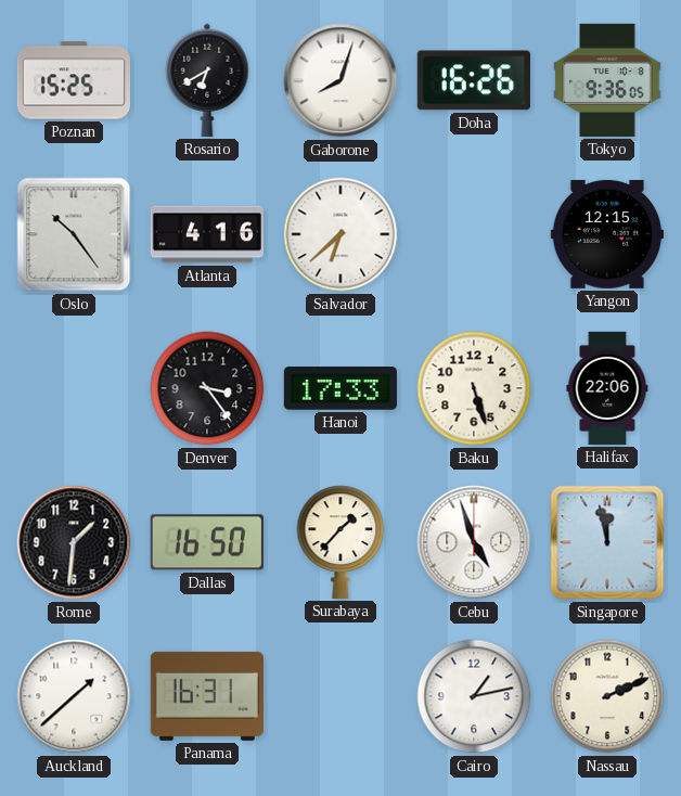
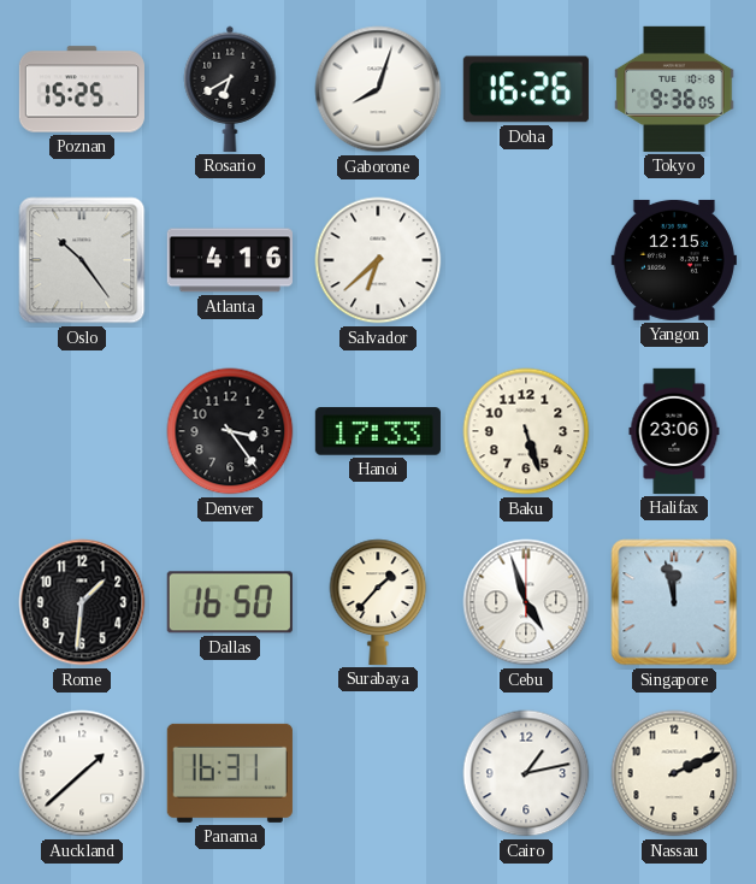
Halifax: 22:06 -> 23:06 (674, 431)
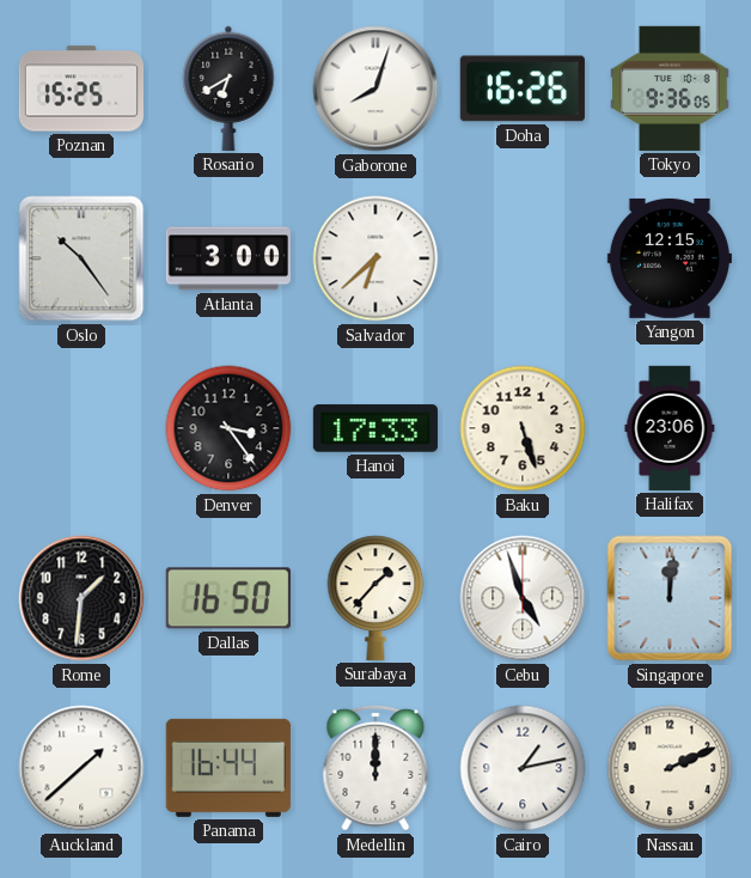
Atlanta: 4:16 -> 3:00 (228, 258)
Singapore: 11:58 -> 12:01 (670, 598)
Panama: 16:31 -> 16:44 (228, 768)
Medellin: none -> 12:00 (375, 768)
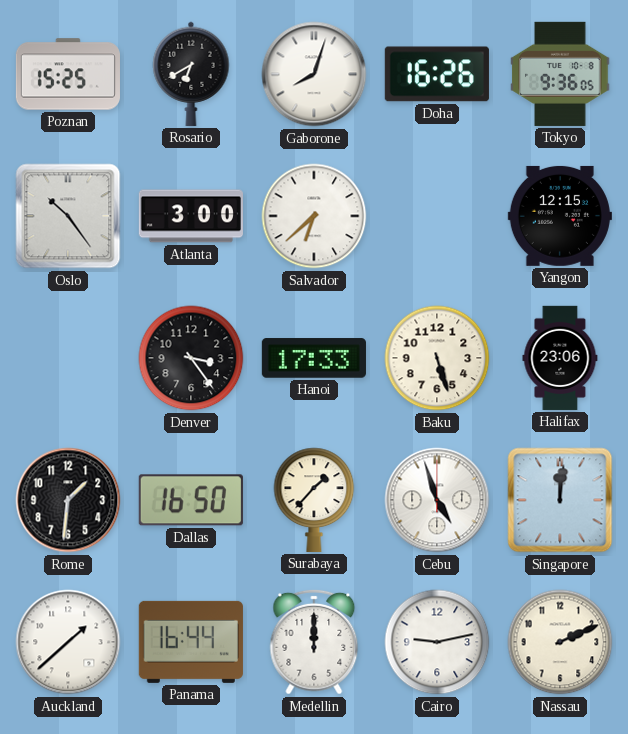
Cairo: 1:13 -> 9:13 (437, 642)
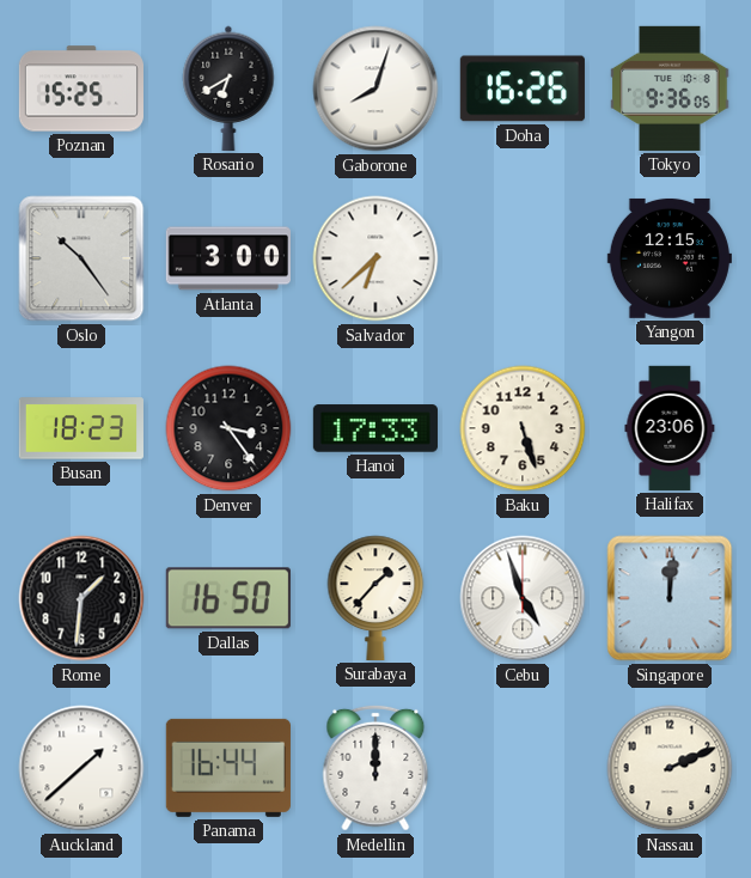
Busan: none -> 18:23 (81, 428)
Cairo: 9:13 -> none (437, 642)
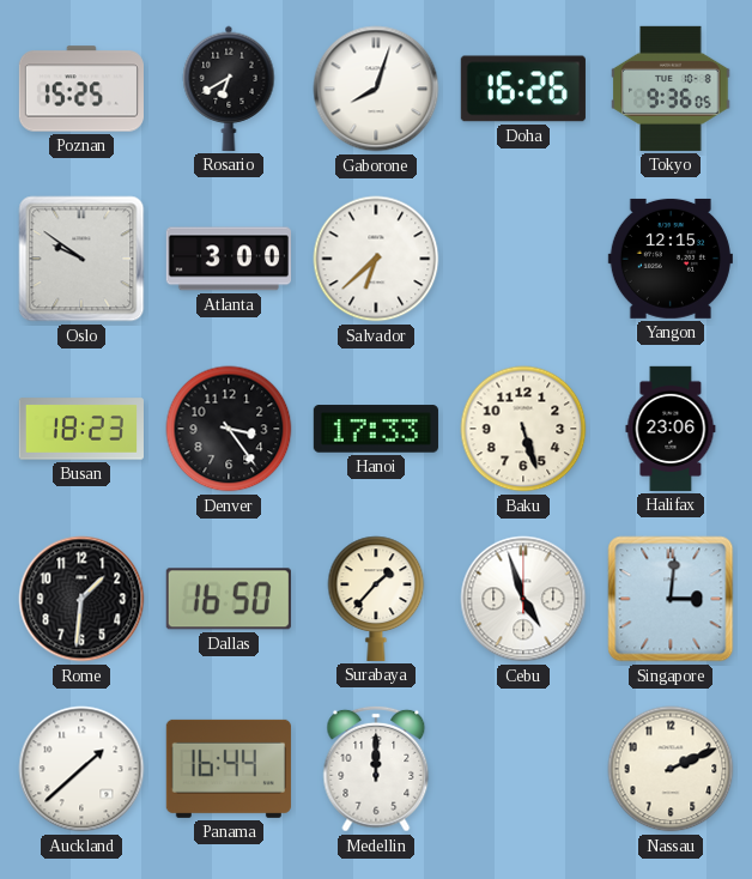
Oslo: 10:24 -> 9:51 (81, 259)
Singapore: 12:01 -> 3:01 (671, 599)
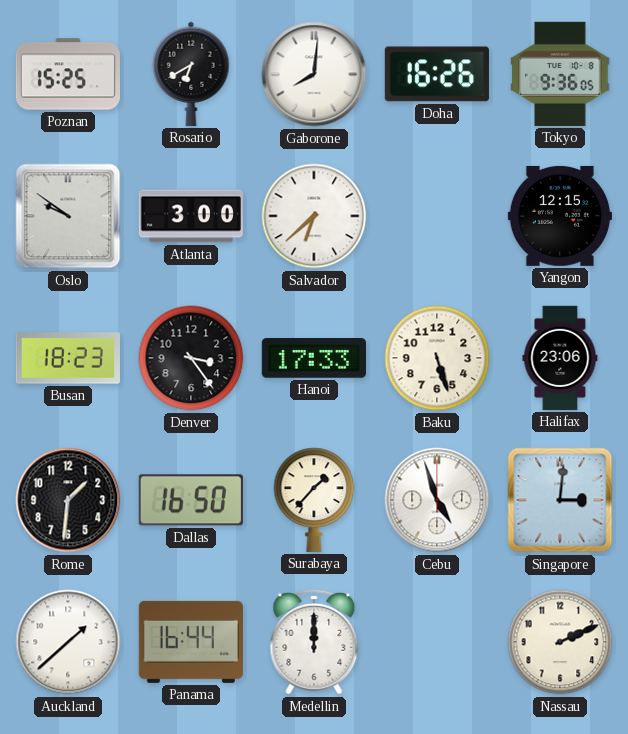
Gaborone: 8:03 -> 8:01 (314, 74)
